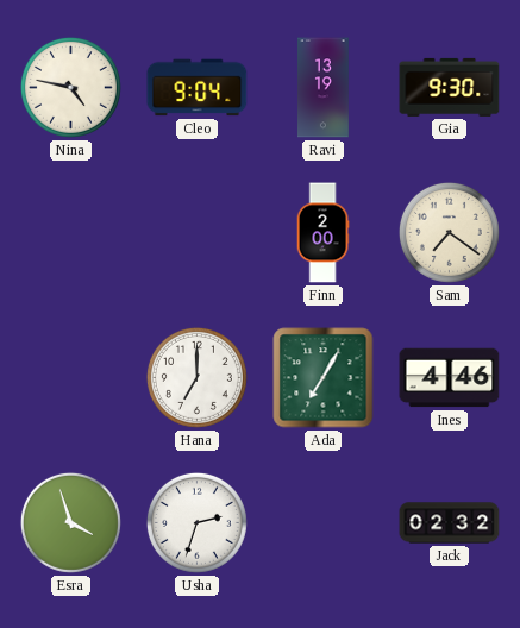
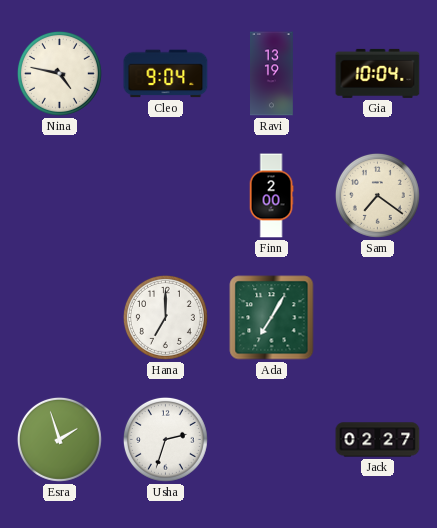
Gia: 9:30 -> 10:04 (378, 73)
Ines: 4:46 -> none (450, 378)
Esra: 3:57 -> 1:57 (59, 439)
Jack: 02:32 -> 02:27 (378, 440)
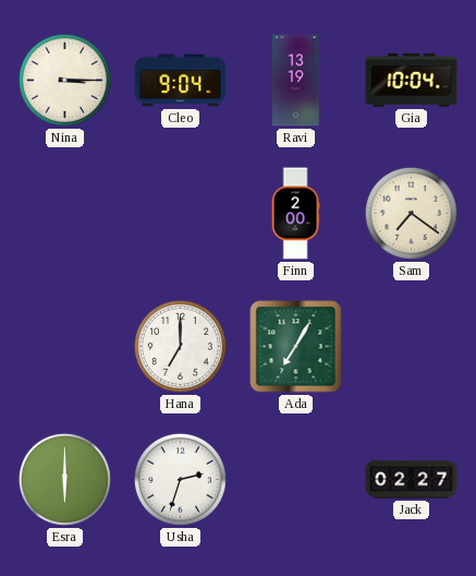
Nina: 4:47 -> 3:15 (64, 80)
Esra: 1:57 -> 6:00 (64, 479)
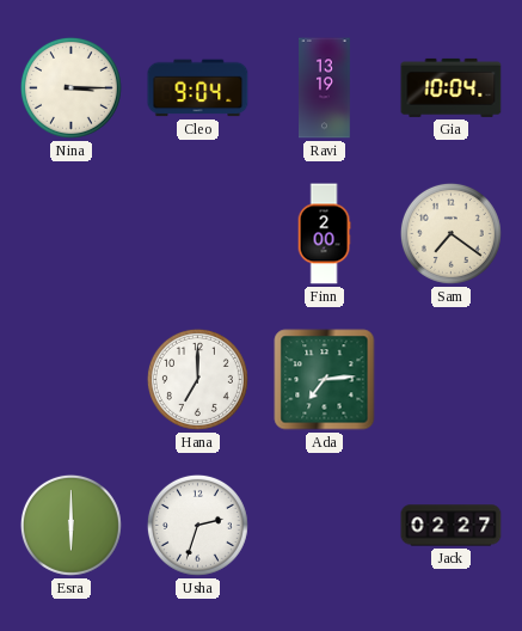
Ada: 7:05 -> 7:14 (325, 380)
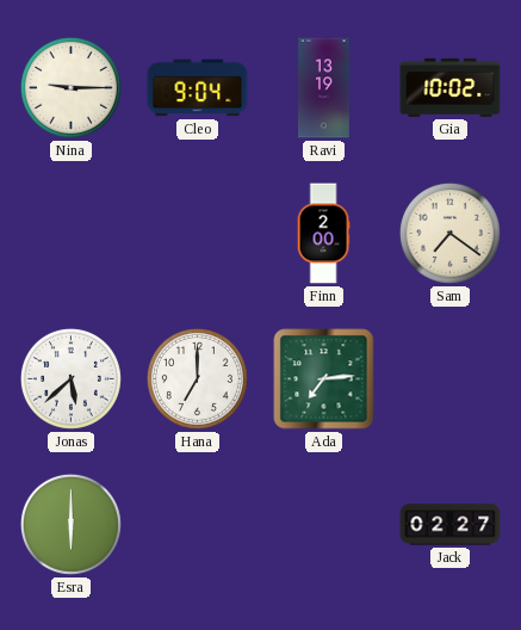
Nina: 3:15 -> 9:15 (70, 87)
Gia: 10:04 -> 10:02 (451, 87)
Jonas: none -> 5:38 (70, 378)
Usha: 2:33 -> none (197, 525)
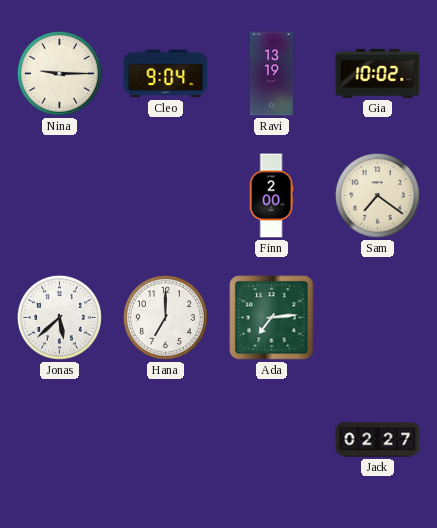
Esra: 6:00 -> none (70, 524)
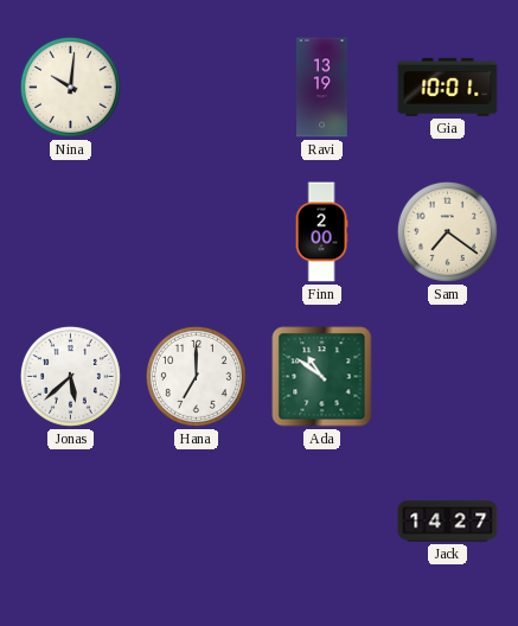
Nina: 9:15 -> 10:01 (70, 87)
Cleo: 9:04 -> none (166, 74)
Gia: 10:02 -> 10:01 (448, 87)
Ada: 7:14 -> 10:51 (322, 377)
Jack: 02:27 -> 14:27 (448, 522)
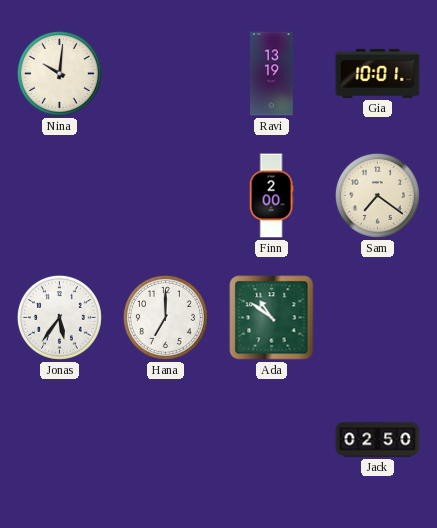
Jonas: 5:38 -> 5:36 (59, 317)
Jack: 14:27 -> 02:50 (378, 440)
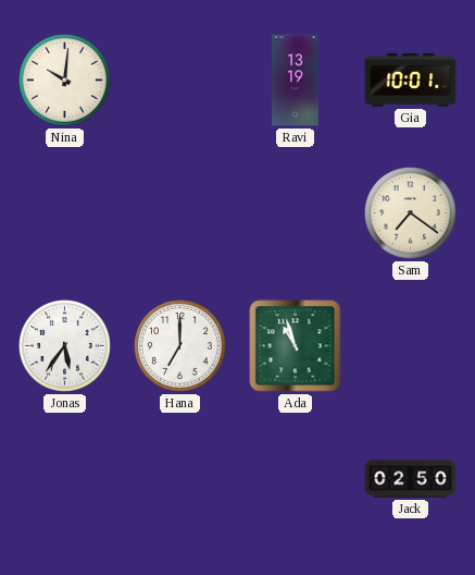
Finn: 2:00 -> none (271, 196)
Ada: 10:51 -> 10:57 (296, 346)
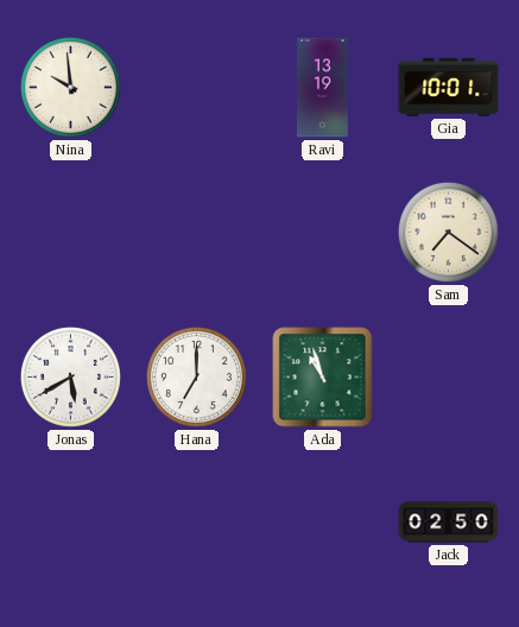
Nina: 10:01 -> 9:59 (70, 87)
Jonas: 5:36 -> 5:40 (70, 376)
